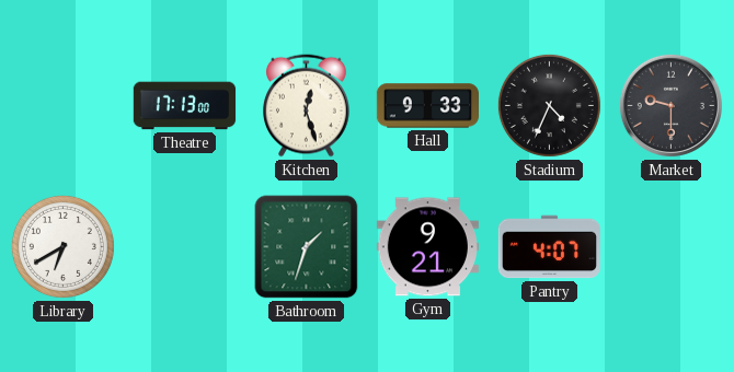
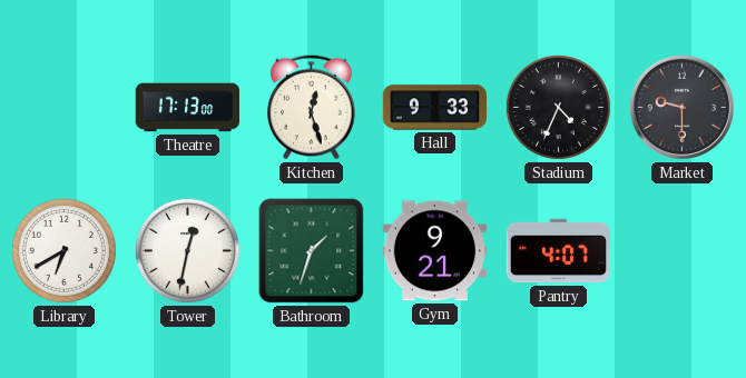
Tower: none -> 12:32 (187, 250)
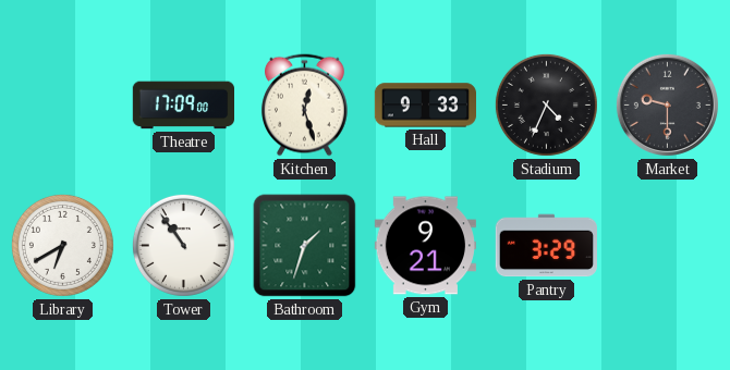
Theatre: 17:13 -> 17:09 (183, 106)
Tower: 12:32 -> 10:54 (183, 245)
Pantry: 4:07 -> 3:29 (546, 246)
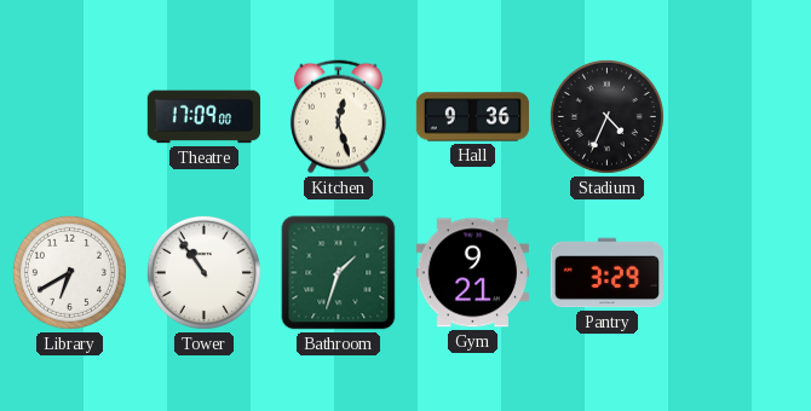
Hall: 9:33 -> 9:36 (472, 117)
Market: 9:30 -> none (667, 104)
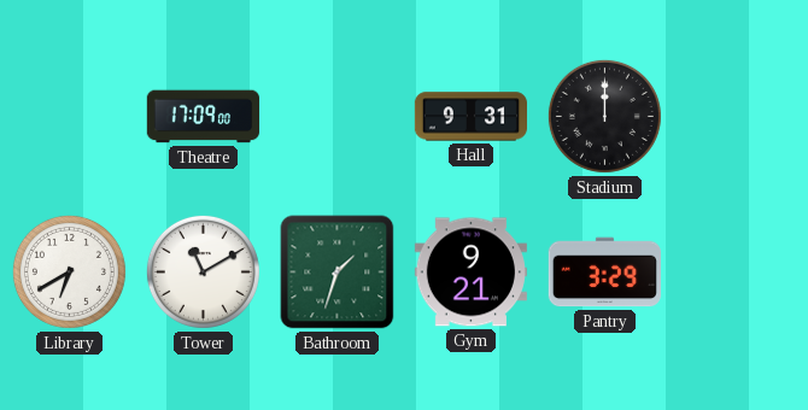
Kitchen: 12:27 -> none (339, 117)
Hall: 9:36 -> 9:31 (470, 117)
Stadium: 4:34 -> 12:00 (604, 116)
Tower: 10:54 -> 11:10 (203, 271)
